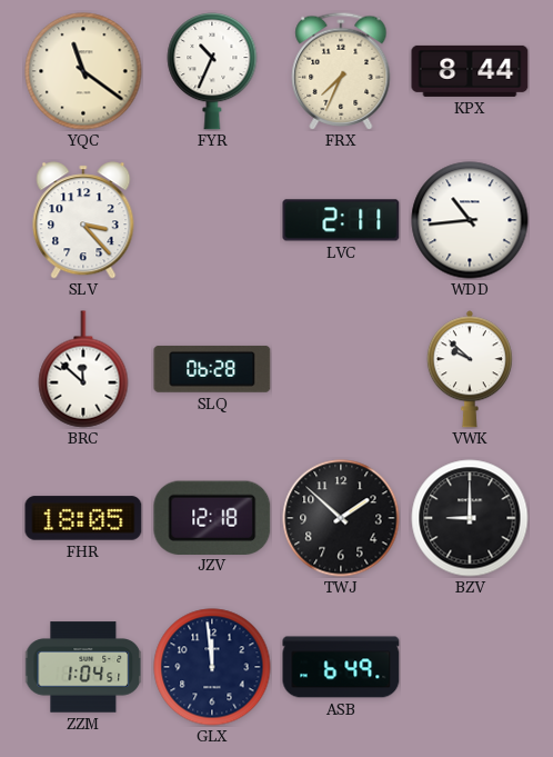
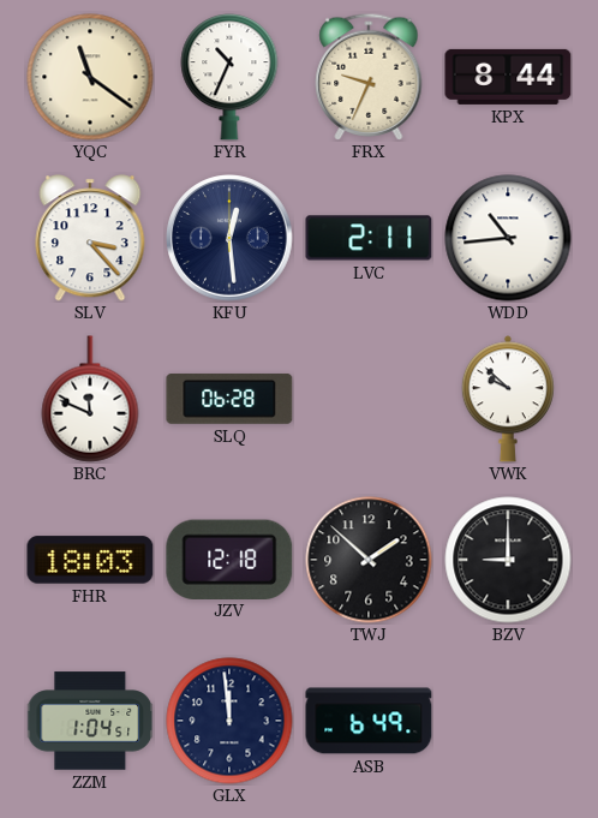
FRX: 7:34 -> 9:34 (369, 77)
KFU: none -> 12:29 (229, 238)
BRC: 11:52 -> 11:49 (90, 399)
FHR: 18:05 -> 18:03 (90, 560)
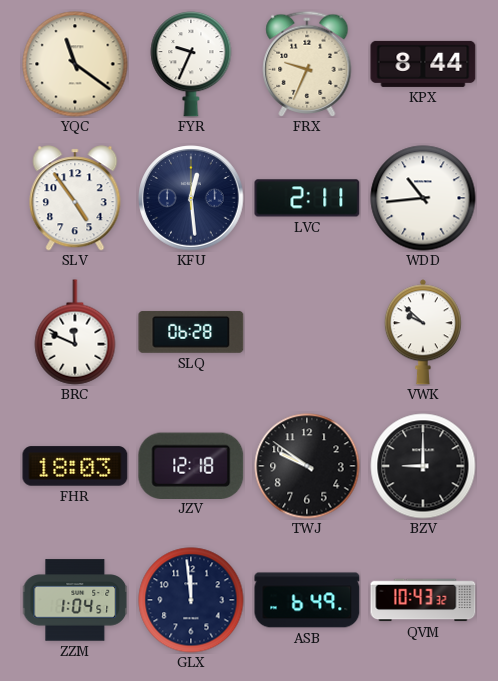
FYR: 10:34 -> 9:34 (191, 65)
SLV: 3:23 -> 4:54 (75, 198)
TWJ: 1:52 -> 9:51 (307, 466)
QVM: none -> 10:43 (423, 600)
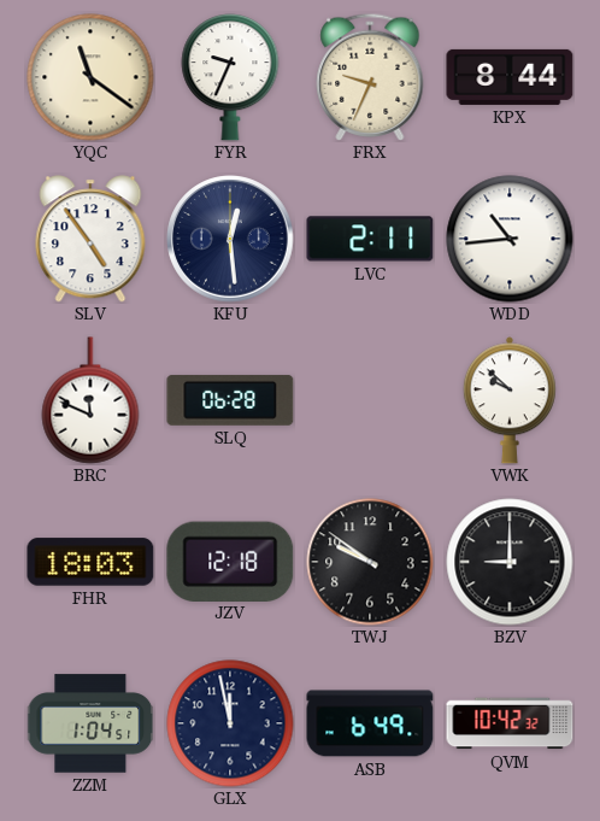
GLX: 11:59 -> 11:58 (230, 723)
QVM: 10:43 -> 10:42 (510, 723)
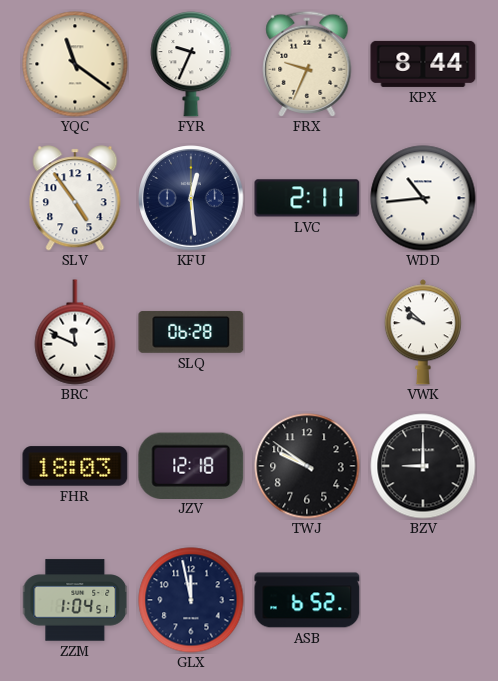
ASB: 6:49 -> 6:52 (307, 600)
QVM: 10:42 -> none (510, 723)
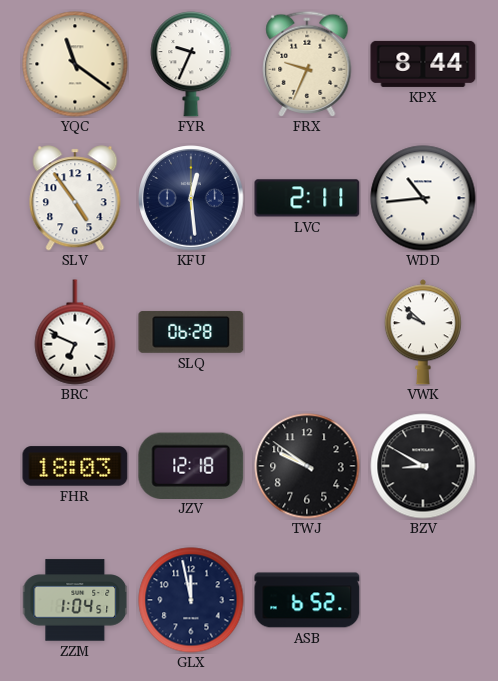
BRC: 11:49 -> 6:49 (75, 332)
BZV: 9:00 -> 8:50 (423, 466)
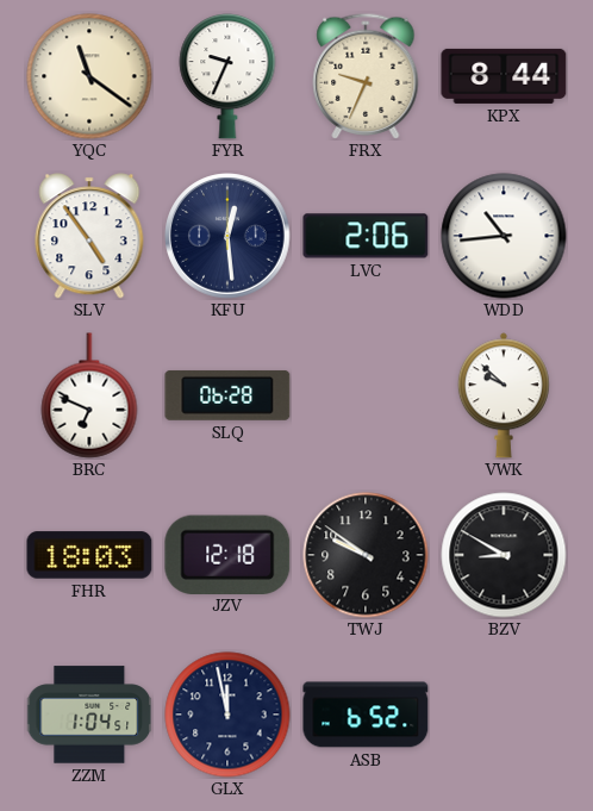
LVC: 2:11 -> 2:06 (366, 236)
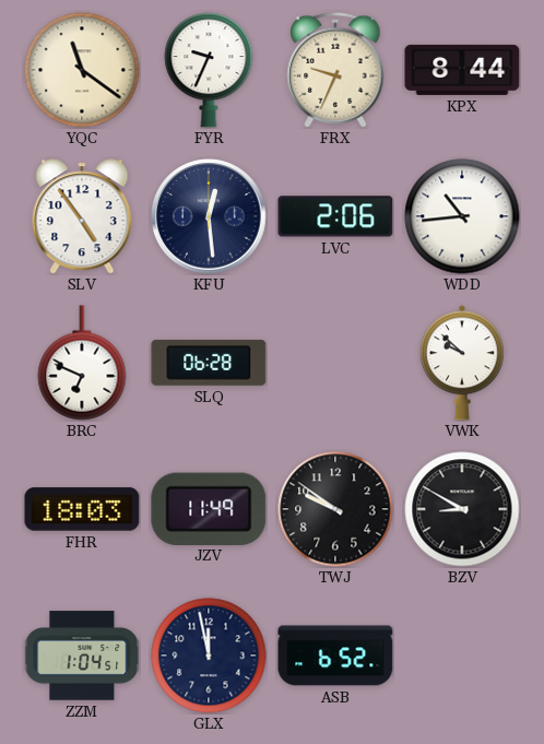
JZV: 12:18 -> 11:49 (209, 508)
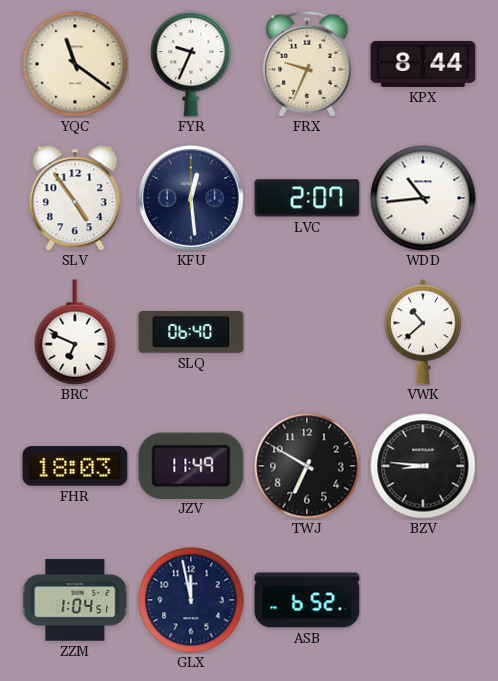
LVC: 2:06 -> 2:07 (307, 198)
SLQ: 06:28 -> 06:40 (191, 332)
VWK: 9:52 -> 10:38 (423, 332)
TWJ: 9:51 -> 6:50 (307, 466)
BZV: 8:50 -> 8:46 (423, 466)
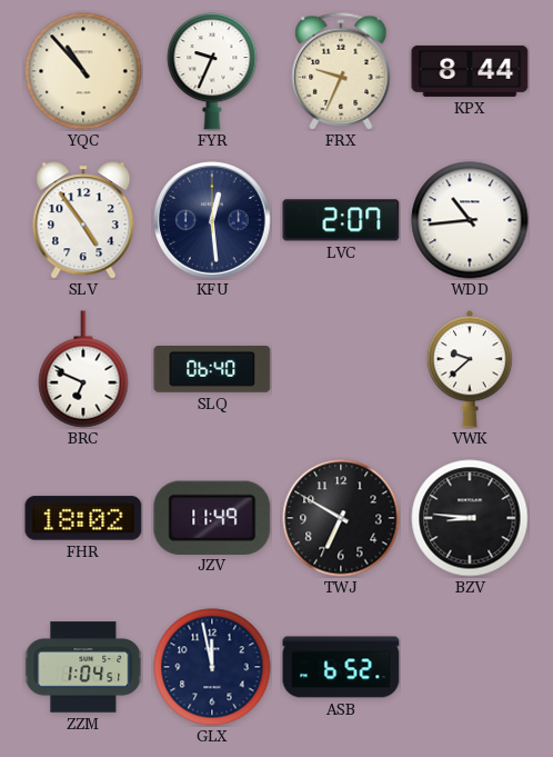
YQC: 11:21 -> 10:53 (83, 71)
VWK: 10:38 -> 9:38 (470, 369)
FHR: 18:03 -> 18:02 (83, 518)
